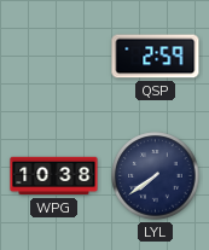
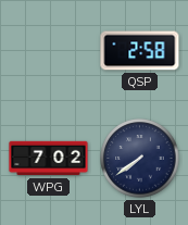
QSP: 2:59 -> 2:58 (140, 51)
WPG: 10:38 -> 7:02 (49, 159)
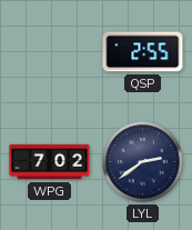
QSP: 2:58 -> 2:55 (143, 52)
LYL: 7:39 -> 2:39 (143, 162)
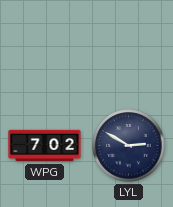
QSP: 2:55 -> none (143, 52)
LYL: 2:39 -> 2:50 (129, 146)
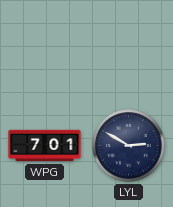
WPG: 7:02 -> 7:01 (45, 146)
